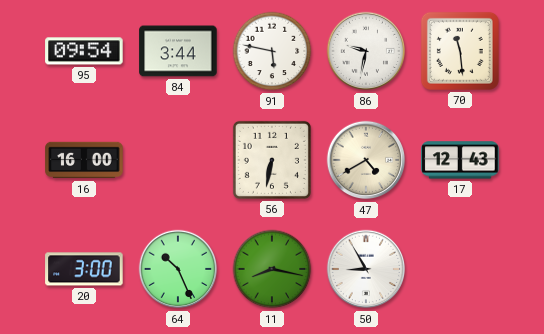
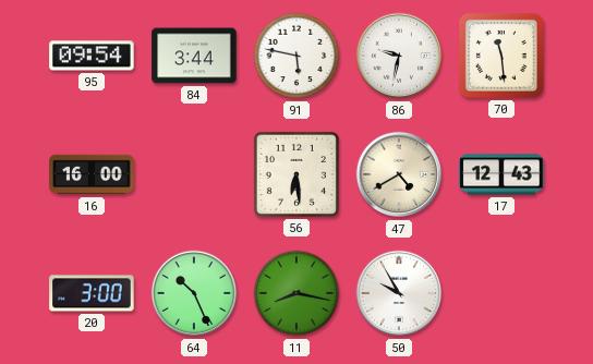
56: 6:32 -> 6:29 (296, 174)
50: 8:55 -> 9:55 (399, 293)
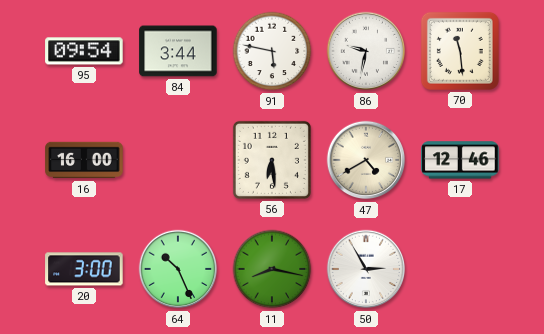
17: 12:43 -> 12:46 (460, 160)
50: 9:55 -> 2:55 (366, 269)
